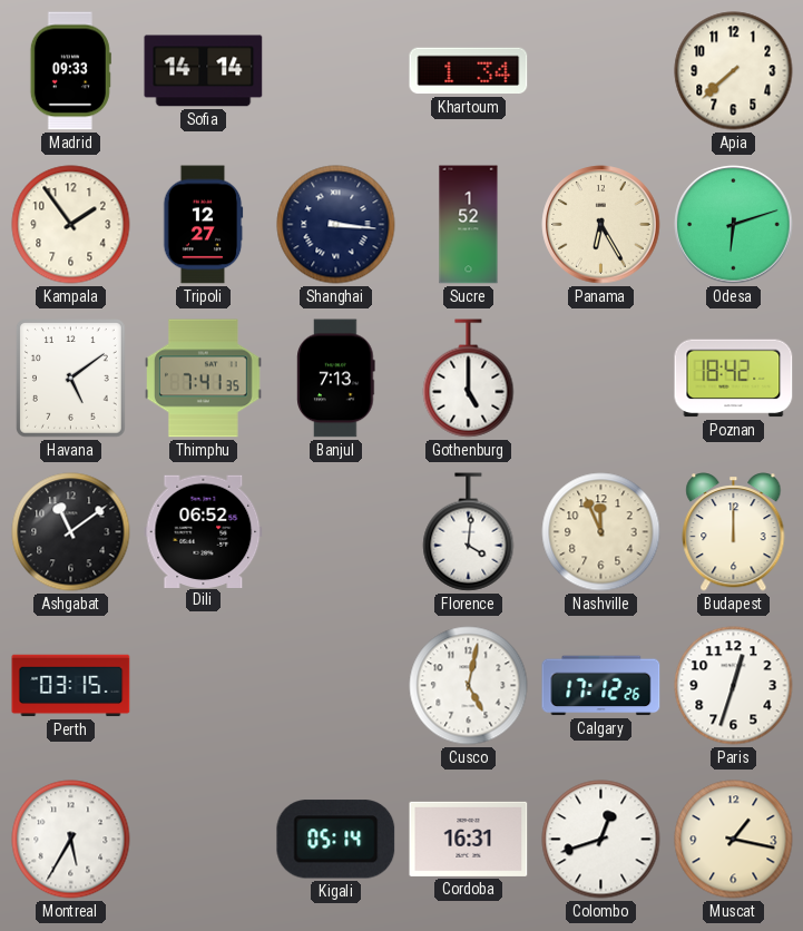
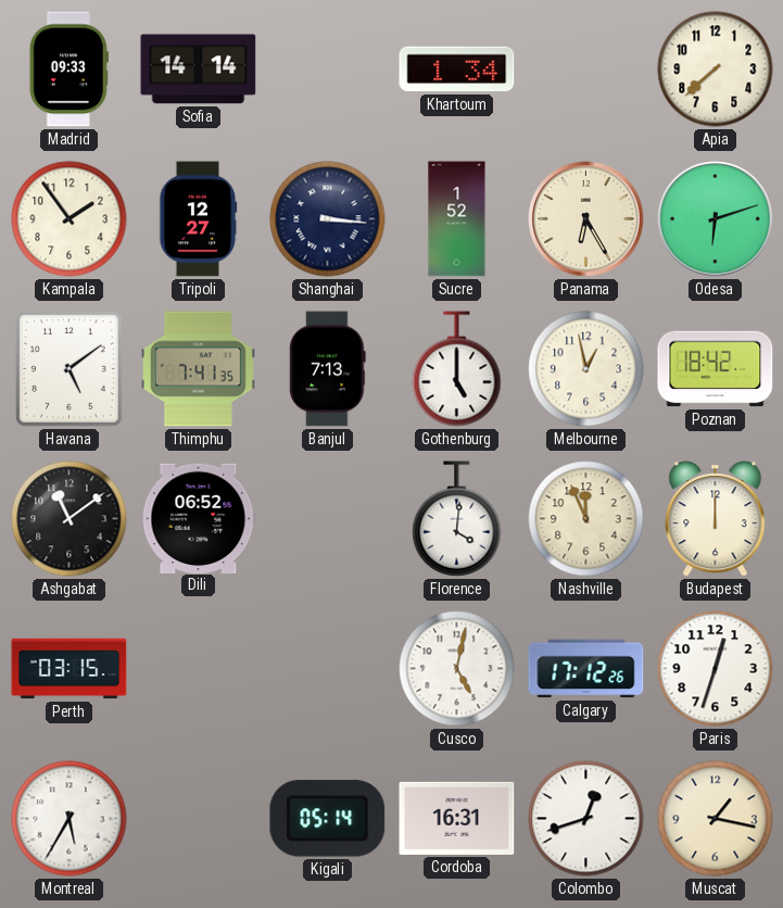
Melbourne: none -> 12:58 (586, 369)
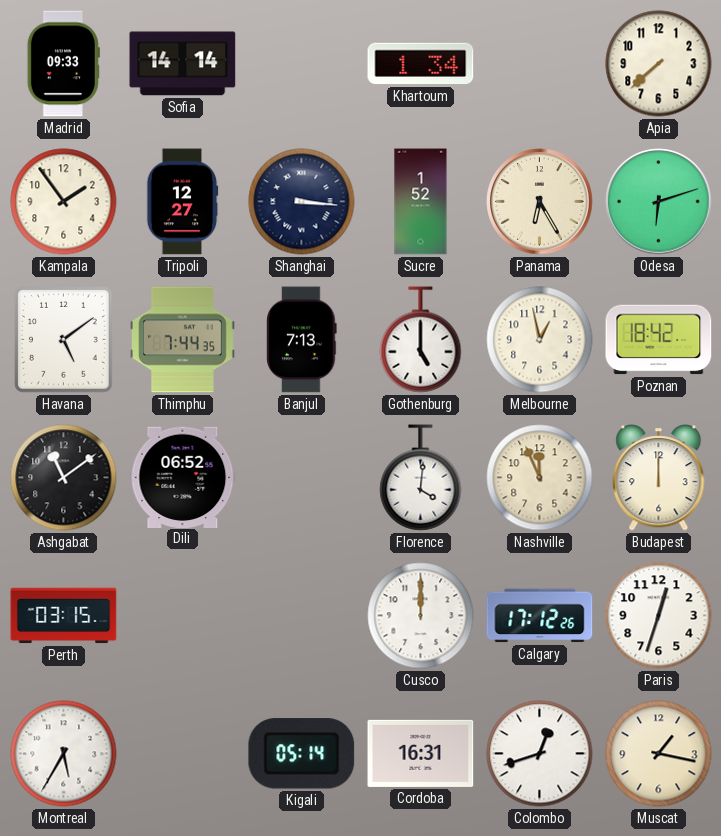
Thimphu: 7:41 -> 7:44 (183, 340)
Cusco: 5:02 -> 12:00 (421, 616)
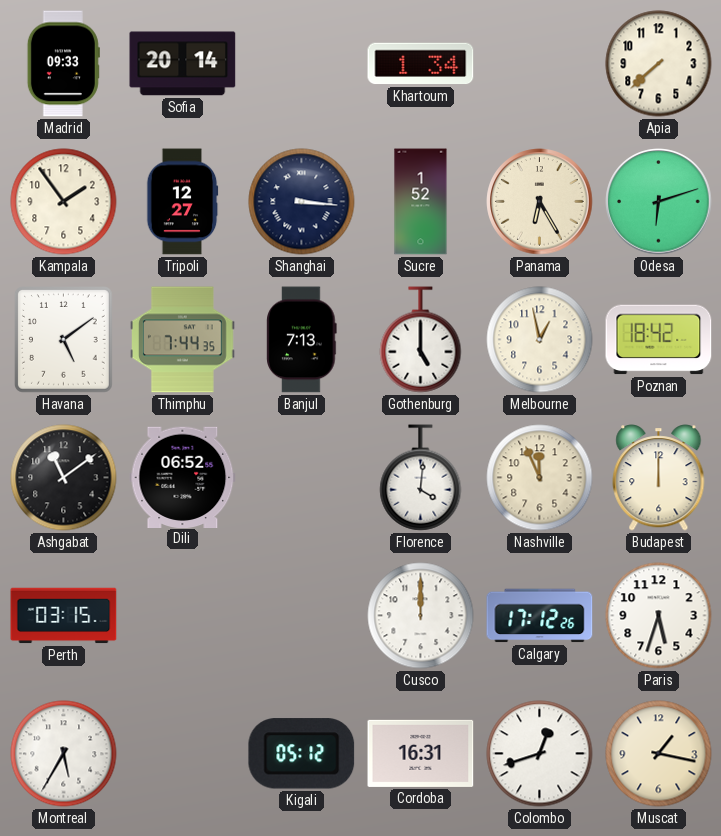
Sofia: 14:14 -> 20:14 (183, 64)
Paris: 12:33 -> 5:33 (659, 616)
Kigali: 05:14 -> 05:12 (302, 754)
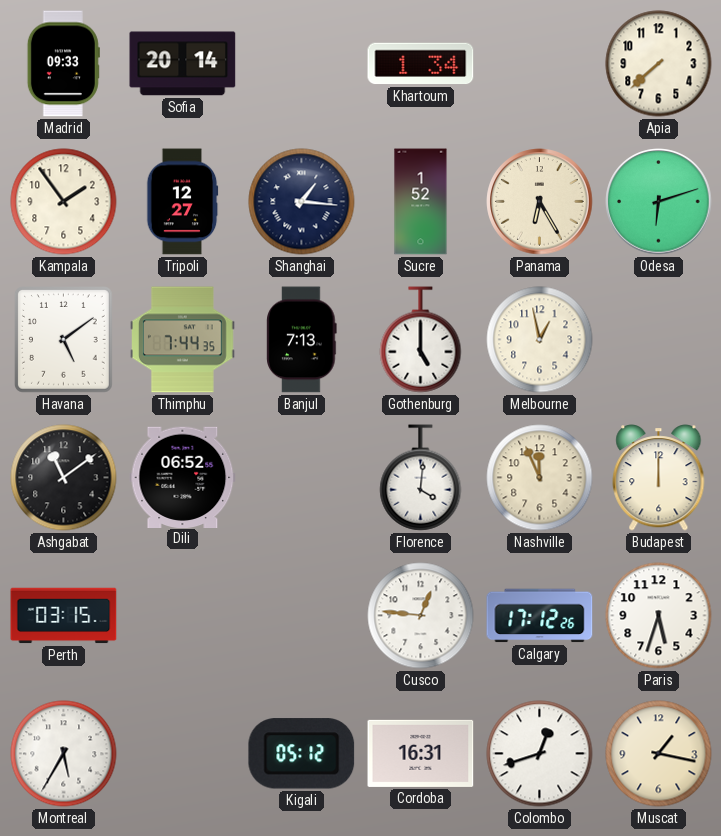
Shanghai: 3:16 -> 1:16 (302, 202)
Poznan: 18:42 -> none (659, 340)
Cusco: 12:00 -> 12:46 (421, 616)
